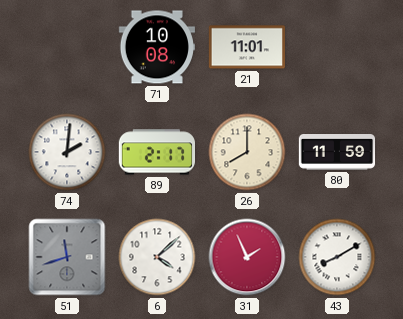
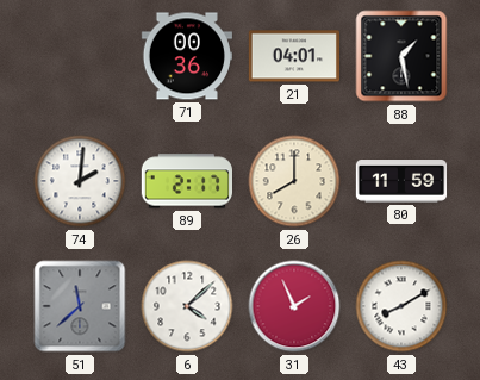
71: 10:08 -> 00:36 (186, 56)
21: 11:01 -> 04:01 (293, 56)
88: none -> 1:28 (401, 56)
51: 11:42 -> 11:38 (80, 306)
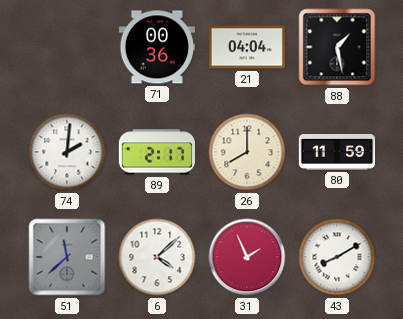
21: 04:01 -> 04:04 (246, 47)
